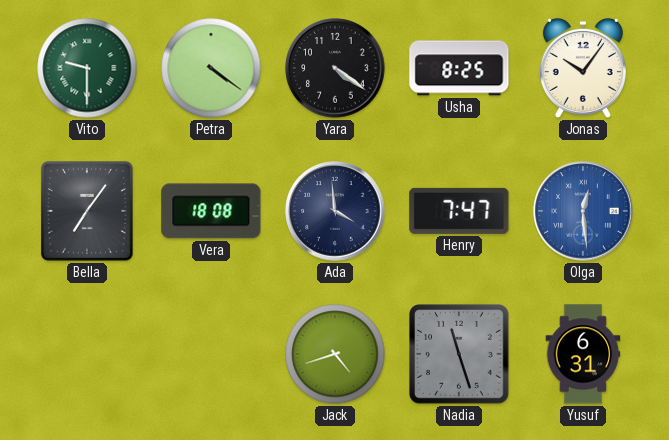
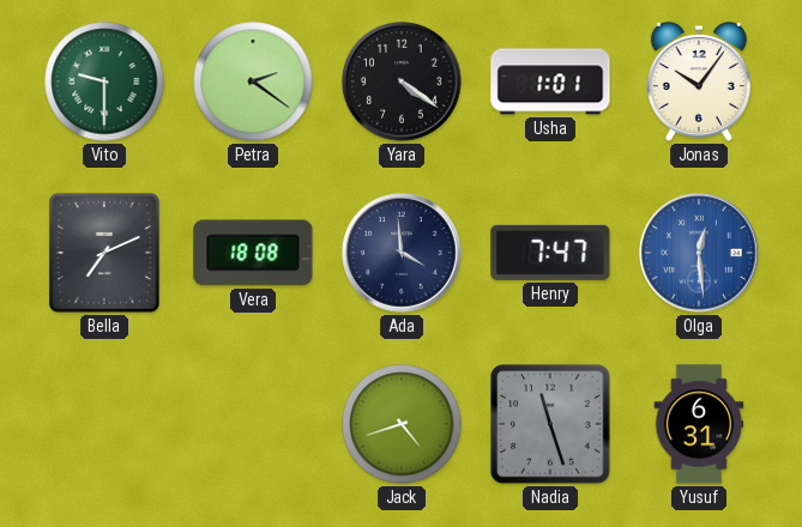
Petra: 4:21 -> 2:21 (253, 81)
Usha: 8:25 -> 1:01 (550, 81)
Bella: 7:06 -> 7:11 (104, 253)
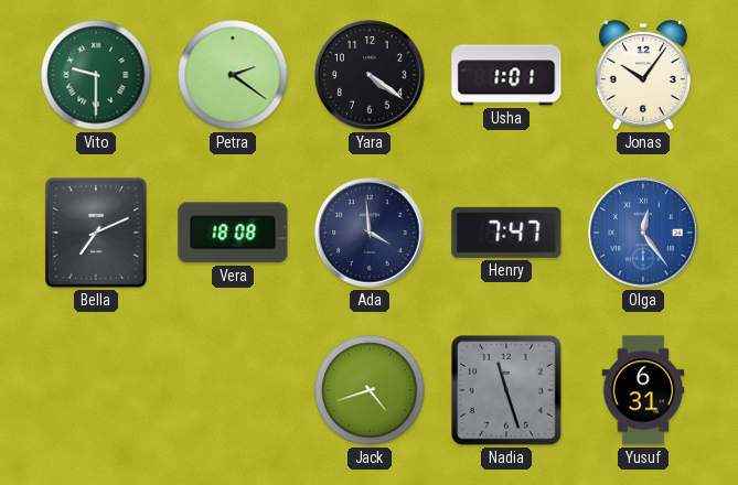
Olga: 12:29 -> 12:24 (643, 233)
